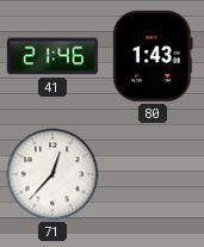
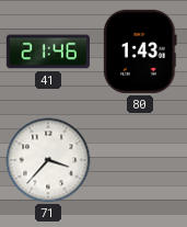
71: 12:37 -> 3:37 (48, 160)
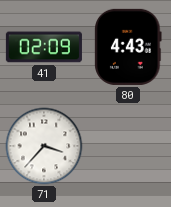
41: 21:46 -> 02:09 (44, 47)
80: 1:43 -> 4:43 (128, 47)
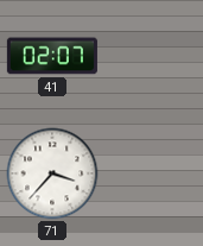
41: 02:09 -> 02:07 (52, 56)
80: 4:43 -> none (128, 47)
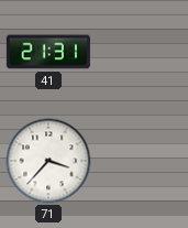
41: 02:07 -> 21:31 (48, 52)
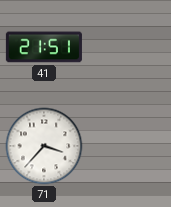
41: 21:31 -> 21:51 (44, 47)
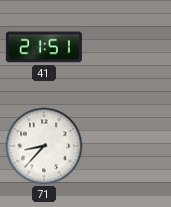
71: 3:37 -> 8:37 (44, 146)
